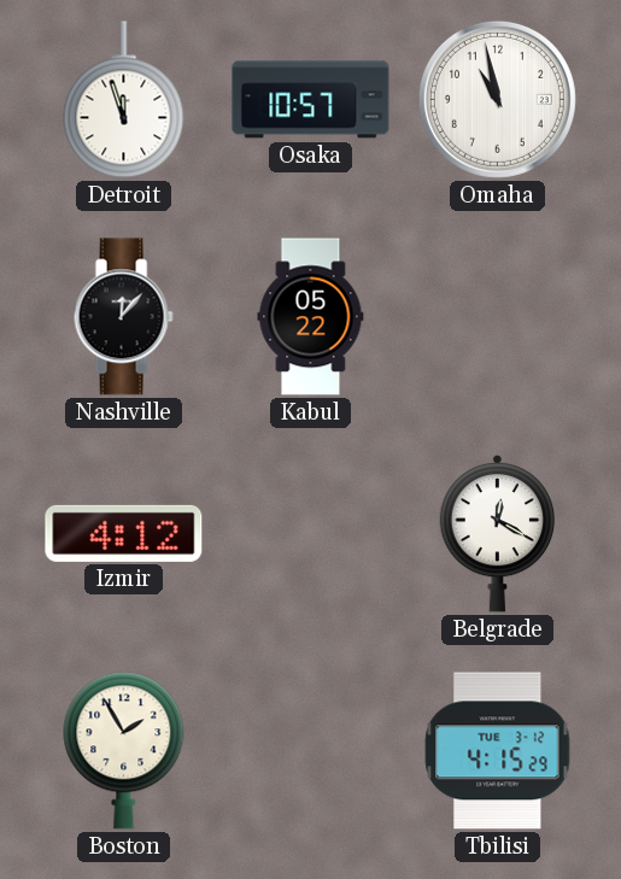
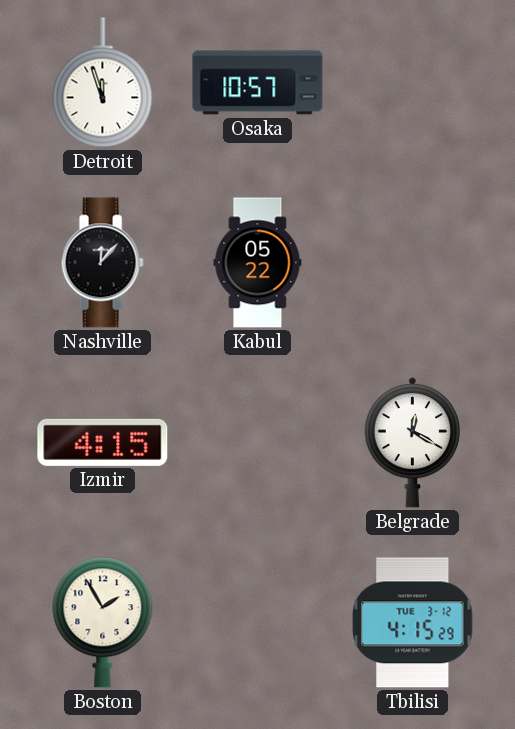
Omaha: 10:58 -> none (497, 99)
Izmir: 4:12 -> 4:15 (103, 442)
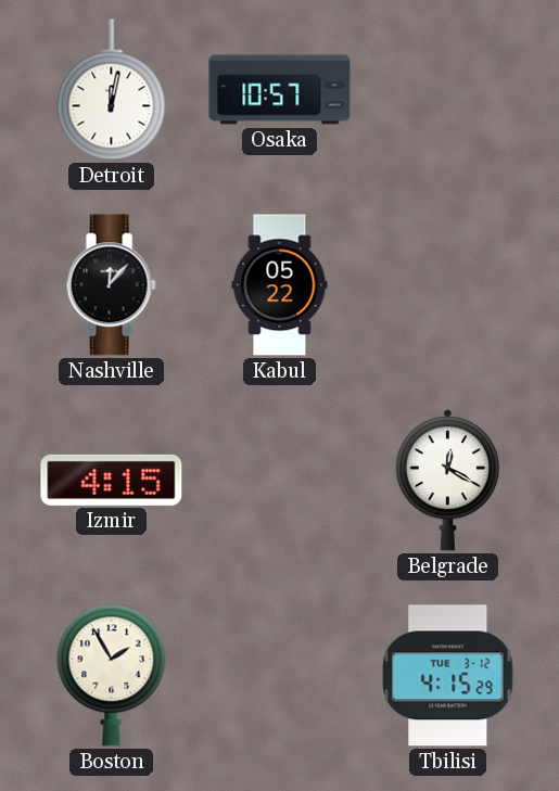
Detroit: 11:57 -> 12:02 (112, 90)
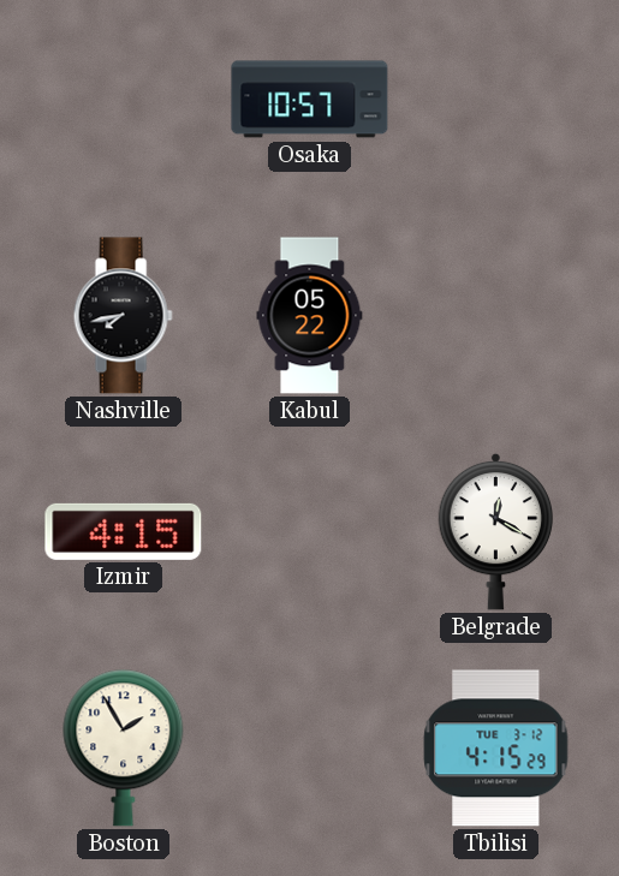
Detroit: 12:02 -> none (112, 90)
Nashville: 12:07 -> 7:43 (123, 316)
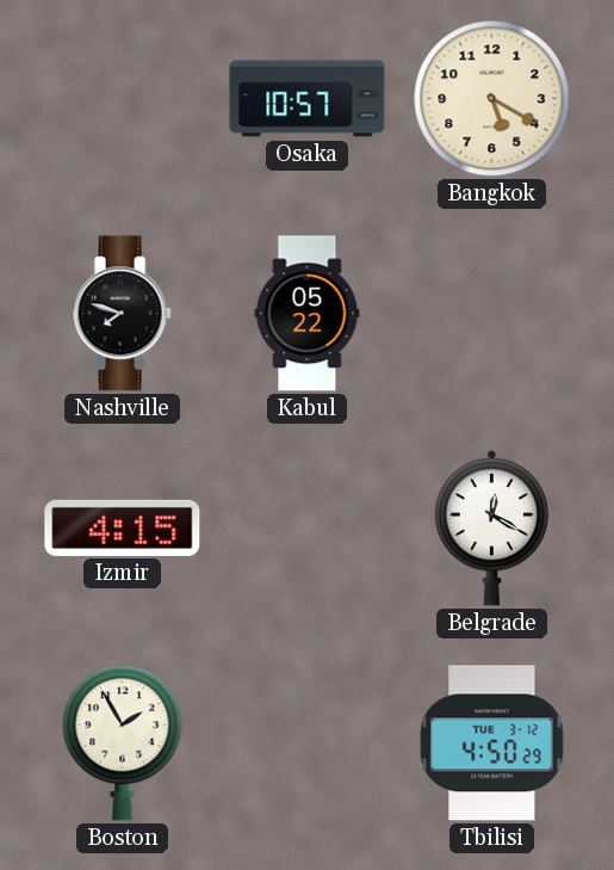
Bangkok: none -> 5:20 (492, 99)
Nashville: 7:43 -> 7:48 (122, 314)
Tbilisi: 4:15 -> 4:50 (492, 743)
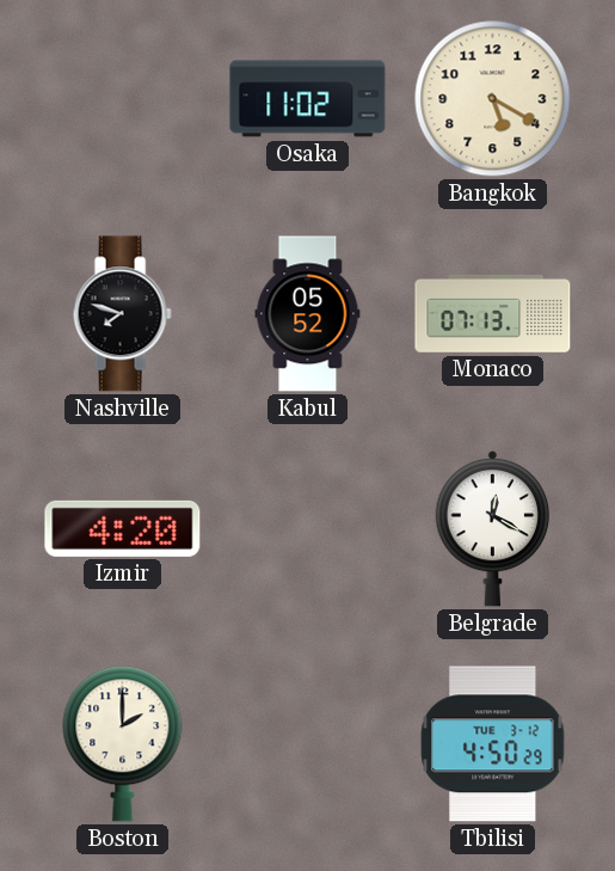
Osaka: 10:57 -> 11:02 (308, 99)
Kabul: 05:22 -> 05:52 (308, 314)
Monaco: none -> 07:13 (493, 313)
Izmir: 4:15 -> 4:20 (123, 528)
Boston: 1:55 -> 2:00 (123, 744)
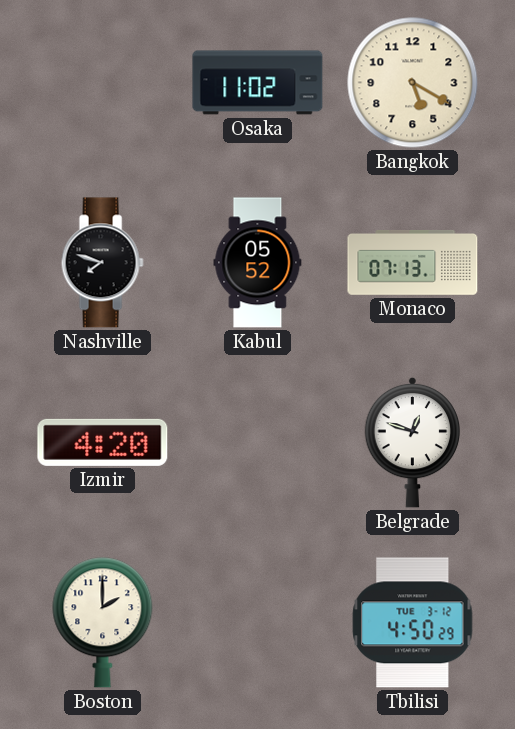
Belgrade: 12:20 -> 12:48 (413, 442)
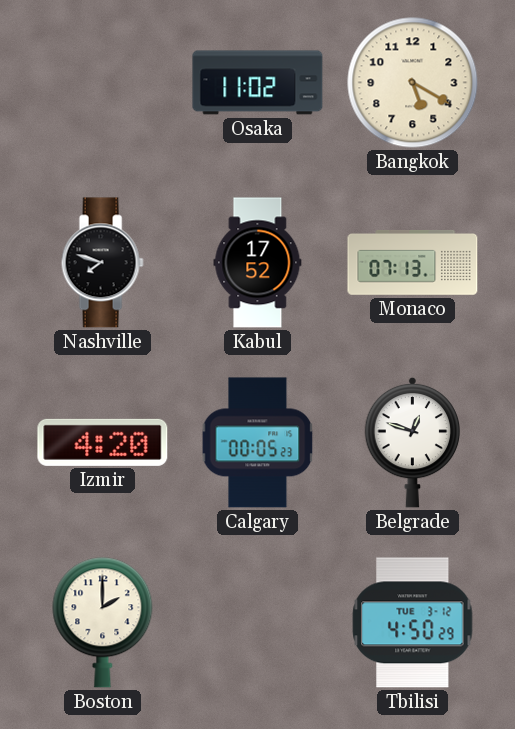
Kabul: 05:52 -> 17:52 (258, 263)
Calgary: none -> 00:05 (258, 443)
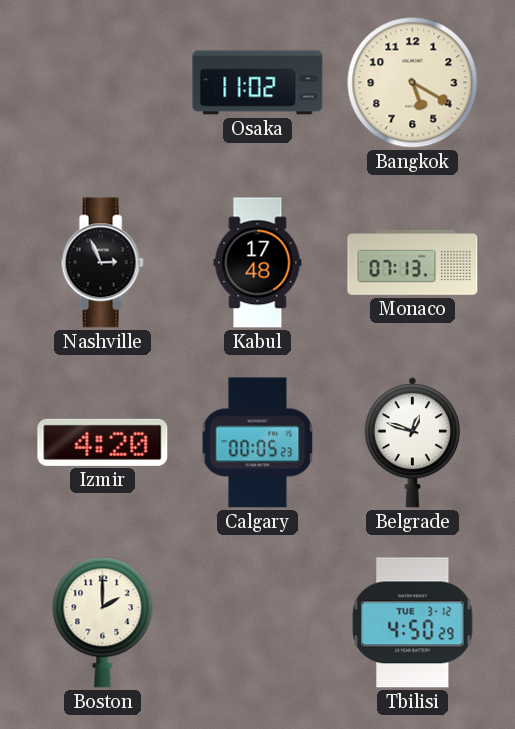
Nashville: 7:48 -> 2:56 (102, 263)
Kabul: 17:52 -> 17:48 (258, 263)
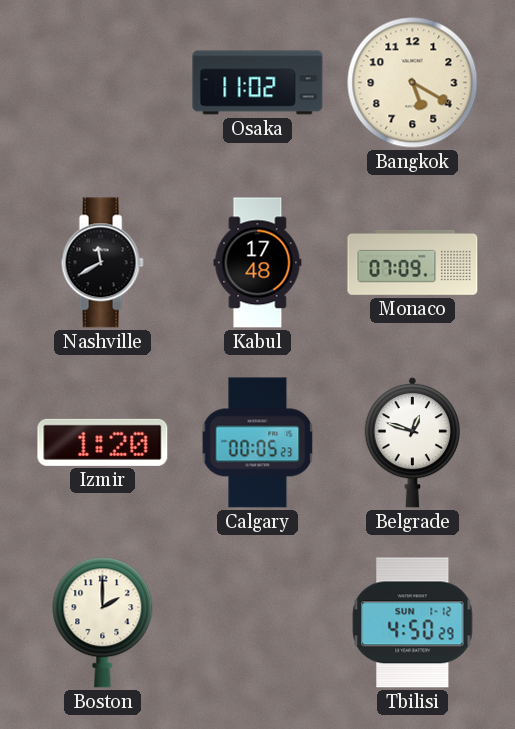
Nashville: 2:56 -> 11:40 (102, 263)
Monaco: 07:13 -> 07:09 (413, 262)
Izmir: 4:20 -> 1:20 (103, 442)
Tbilisi date: TUE 3-12 -> SUN 1-12 (413, 623)
